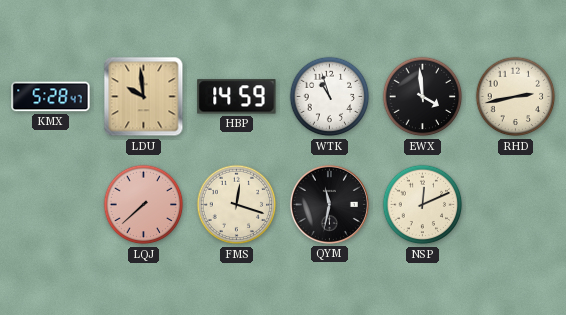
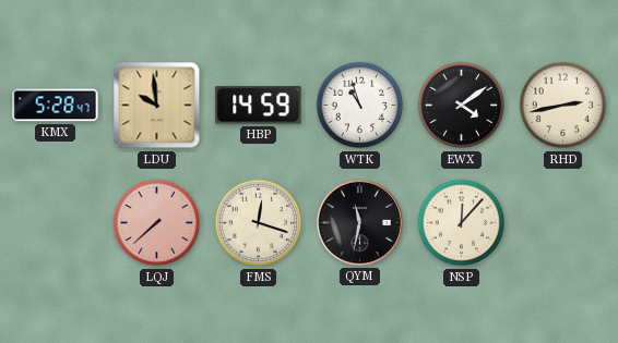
EWX: 3:59 -> 4:09 (462, 106)
NSP: 12:11 -> 12:07 (462, 223)
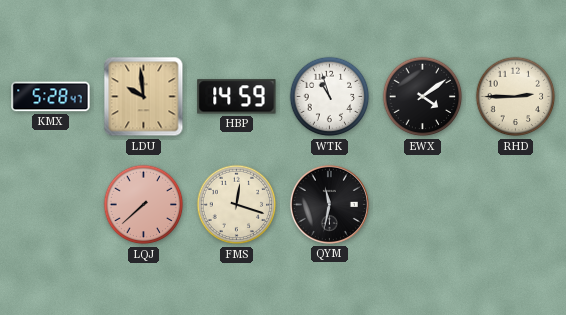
RHD: 2:43 -> 2:45 (516, 97)
NSP: 12:07 -> none (462, 223)
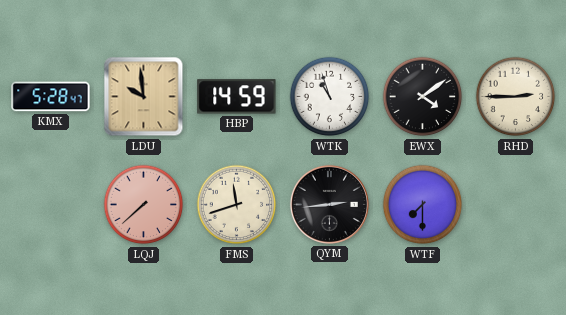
FMS: 12:18 -> 11:42 (237, 205)
QYM: 11:32 -> 2:44 (329, 204)
WTF: none -> 7:30 (423, 205)
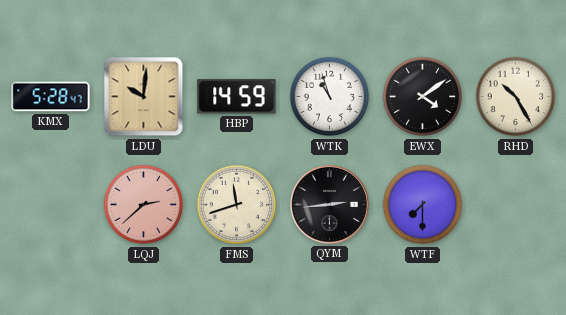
LDU: 9:59 -> 10:01 (144, 97)
RHD: 2:45 -> 10:25 (516, 97)
LQJ: 7:38 -> 2:38 (144, 205)
